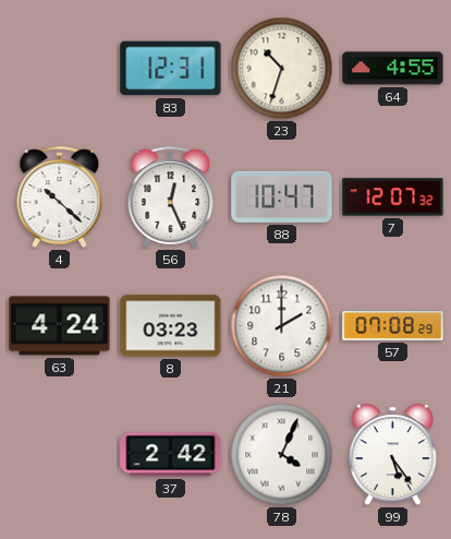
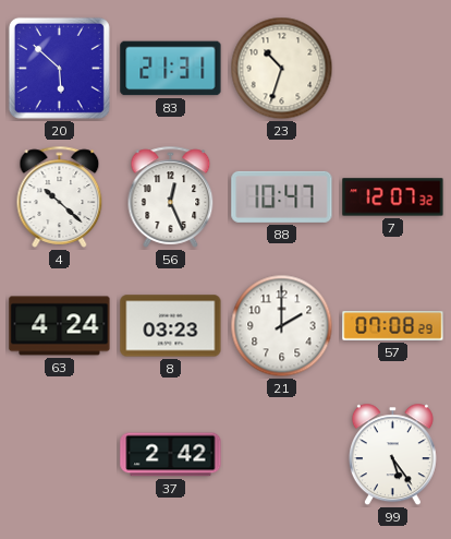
20: none -> 5:52 (59, 68)
83: 12:31 -> 21:31 (171, 69)
64: 4:55 -> none (393, 69)
78: 4:04 -> none (282, 455)
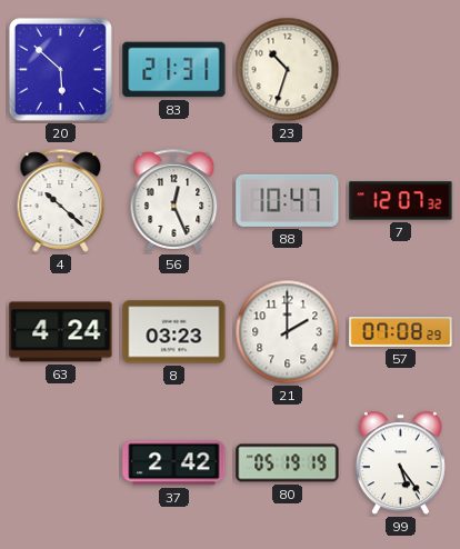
80: none -> 05:19 (288, 463)
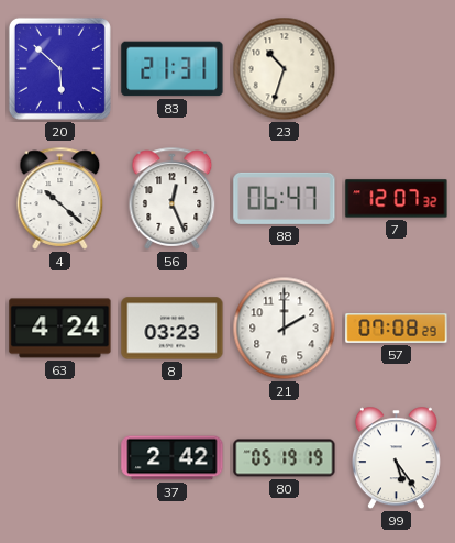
88: 10:47 -> 06:47 (285, 198)
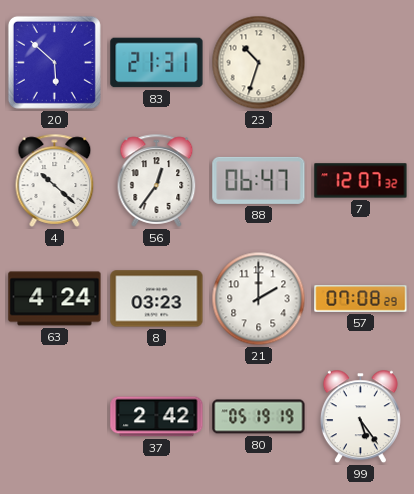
56: 12:26 -> 12:36 (157, 180)
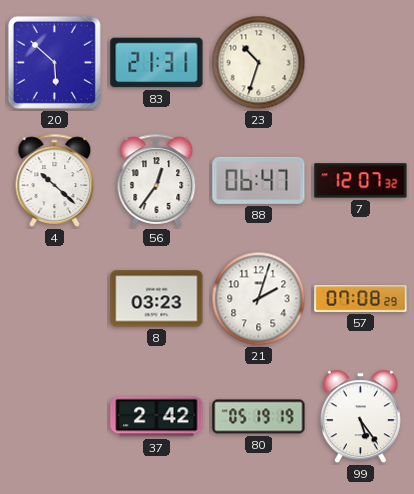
63: 4:24 -> none (55, 299)
21: 2:00 -> 2:03 (259, 299)
